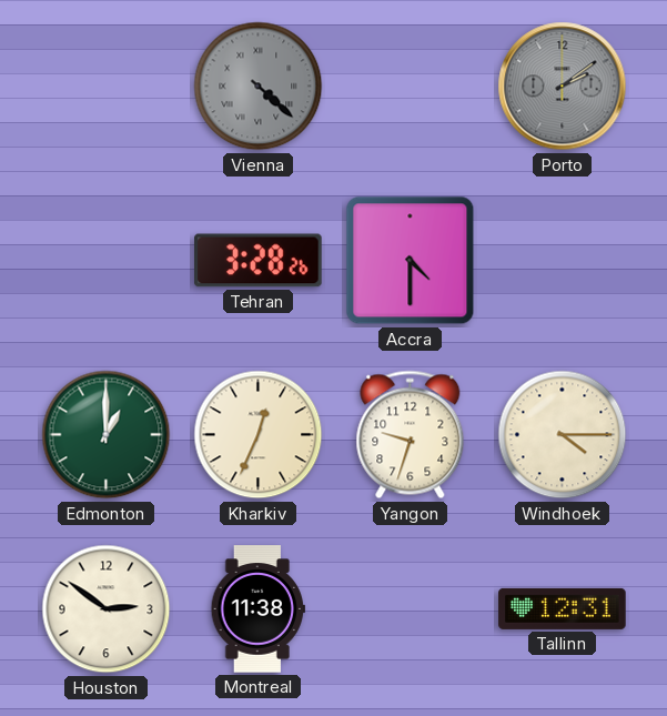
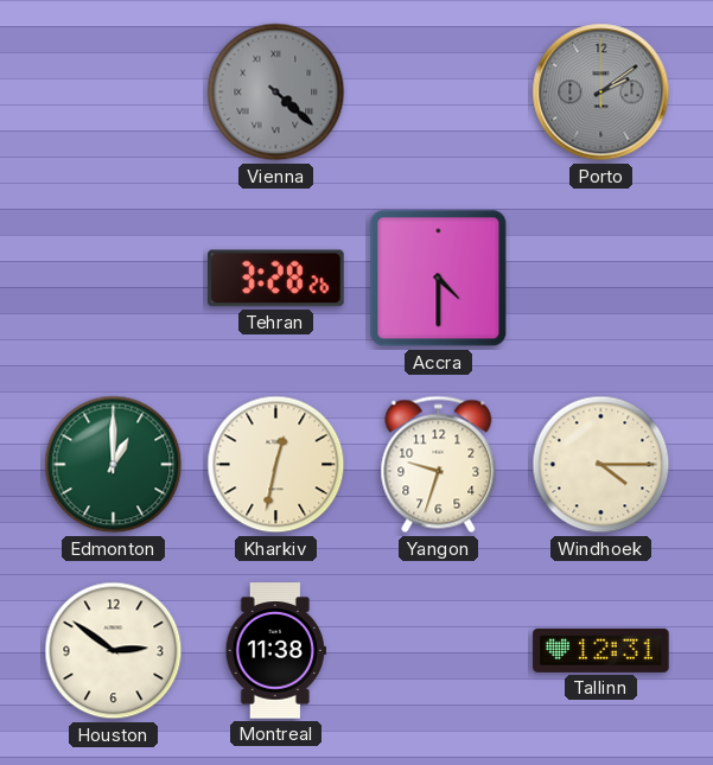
Kharkiv: 12:34 -> 12:32 (276, 465)
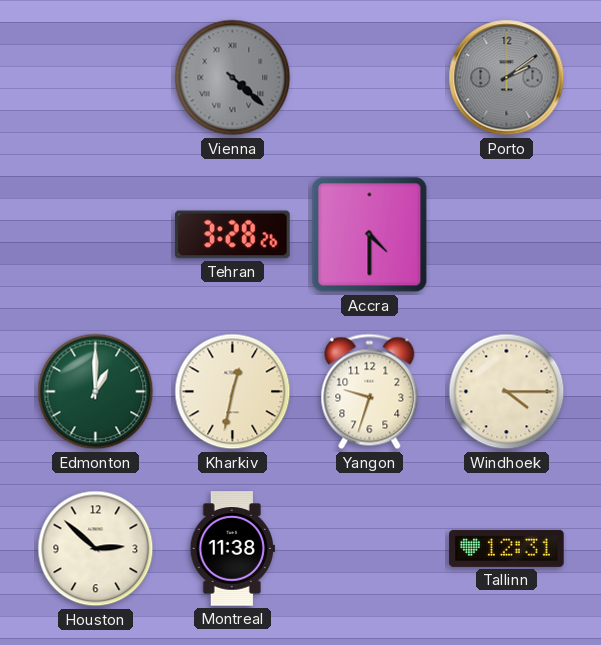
Houston: 2:51 -> 2:52 (96, 549)
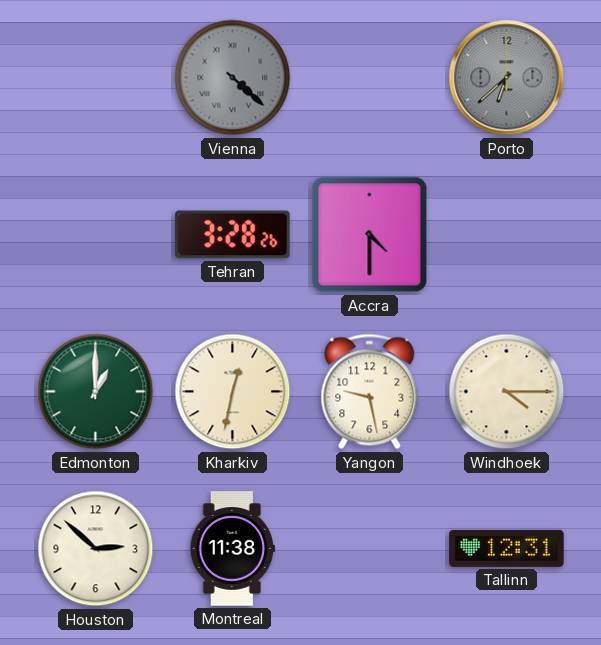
Porto: 2:09 -> 6:38 (507, 78)
Yangon: 9:33 -> 9:28 (370, 392)
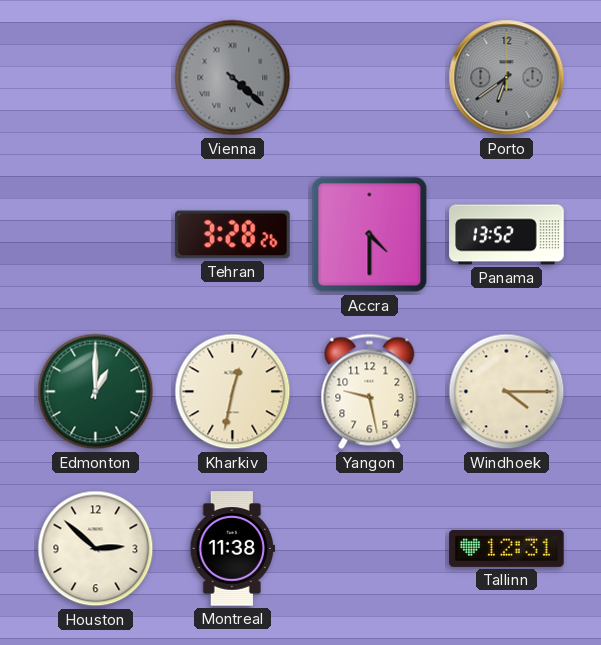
Porto: 6:38 -> 6:39 (507, 78)
Panama: none -> 13:52 (507, 235)
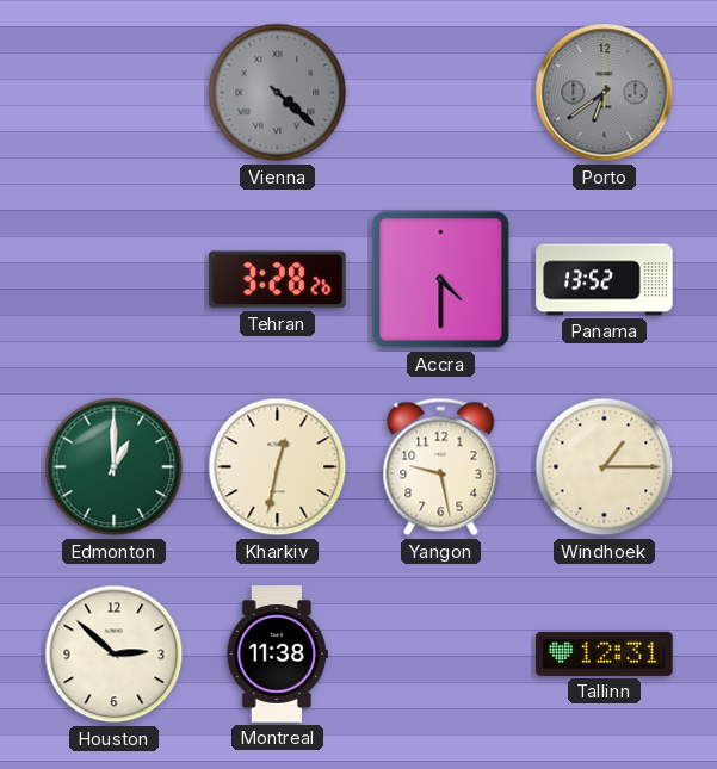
Windhoek: 4:15 -> 1:15 (605, 467)
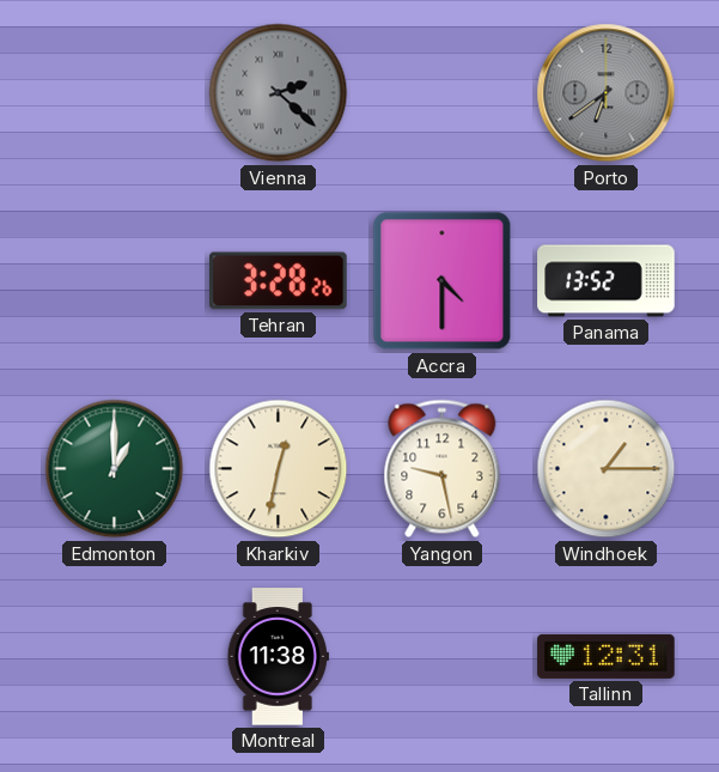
Vienna: 4:22 -> 2:22 (279, 93)
Houston: 2:52 -> none (115, 655)
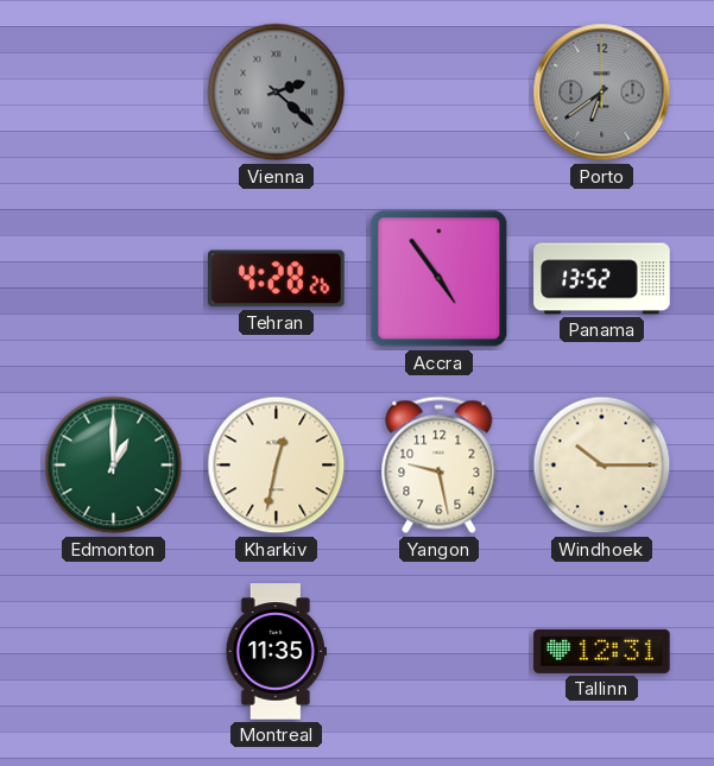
Tehran: 3:28 -> 4:28 (277, 279)
Accra: 4:30 -> 4:54 (440, 279)
Windhoek: 1:15 -> 10:15 (602, 466)
Montreal: 11:38 -> 11:35 (276, 652)
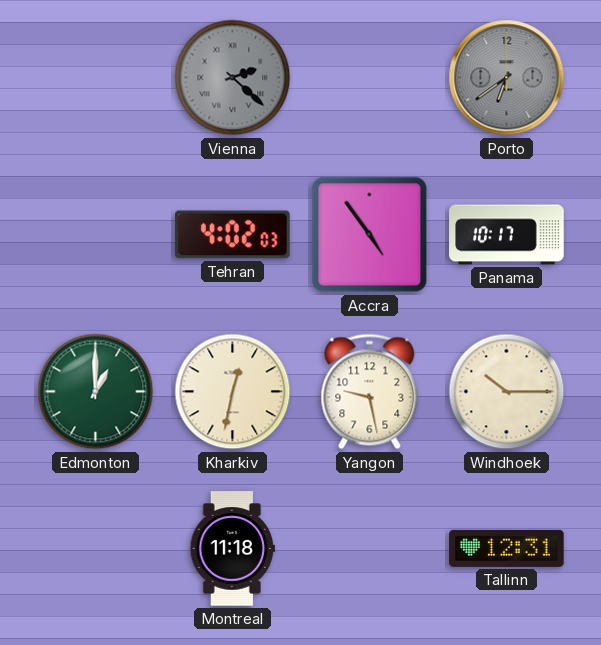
Tehran: 4:28 -> 4:02 (233, 235)
Panama: 13:52 -> 10:17 (507, 235)
Montreal: 11:35 -> 11:18 (232, 549)
